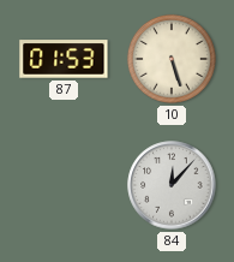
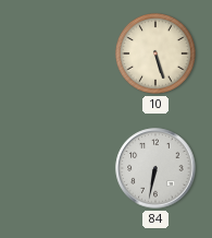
87: 01:53 -> none (64, 59)
84: 12:07 -> 6:32 (155, 168)
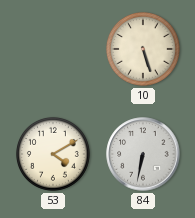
53: none -> 4:10 (53, 154)
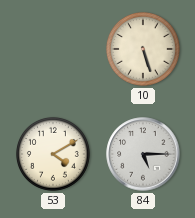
84: 6:32 -> 5:15 (143, 154)
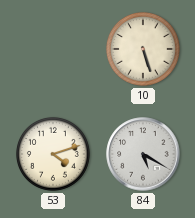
53: 4:10 -> 4:12 (53, 154)
84: 5:15 -> 5:20 (143, 154)
